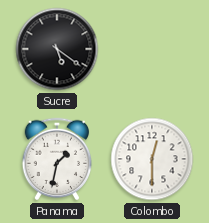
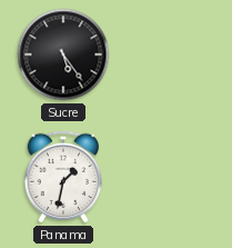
Sucre: 5:21 -> 5:24 (63, 54)
Colombo: 12:30 -> none (152, 159)
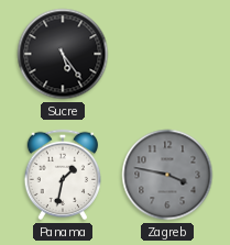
Zagreb: none -> 3:47 (167, 175)
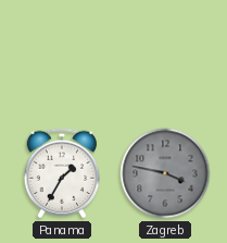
Sucre: 5:24 -> none (63, 54)
Panama: 1:32 -> 1:35 (62, 173)
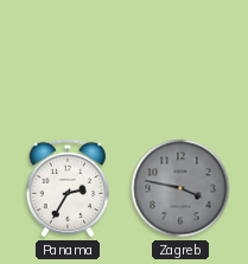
Panama: 1:35 -> 2:35 (68, 188)
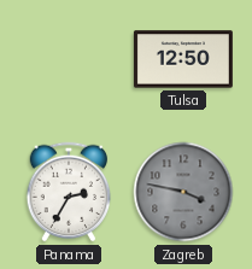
Tulsa: none -> 12:50 (183, 59)
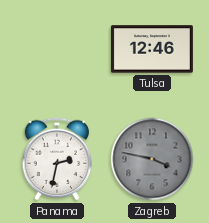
Tulsa: 12:50 -> 12:46 (152, 49)
Panama: 2:35 -> 2:32 (57, 159)
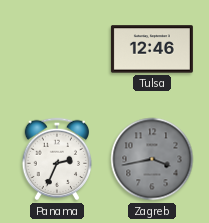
Panama: 2:32 -> 2:34 (57, 159)
Zagreb: 3:47 -> 3:43 (152, 159)
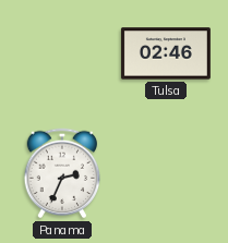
Tulsa: 12:46 -> 02:46 (166, 53)
Zagreb: 3:43 -> none (152, 159)
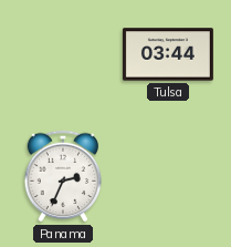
Tulsa: 02:46 -> 03:44 (168, 54)
